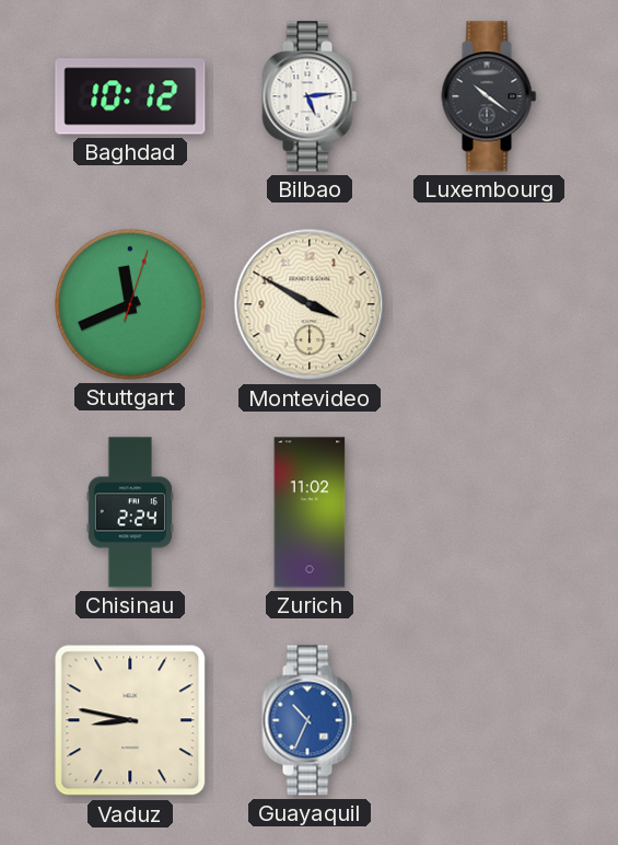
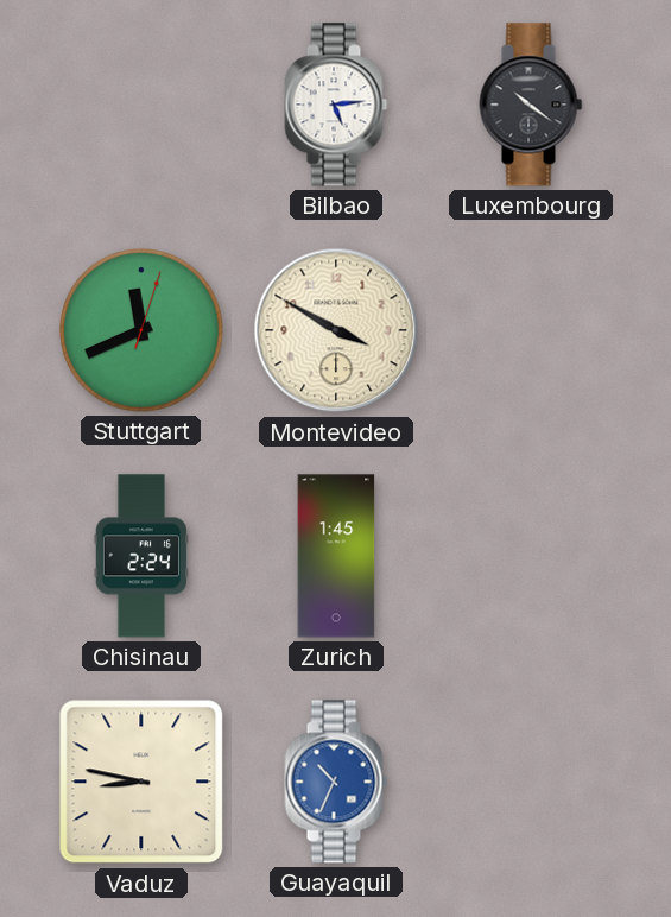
Baghdad: 10:12 -> none (130, 96)
Zurich: 11:02 -> 1:45 (336, 556)
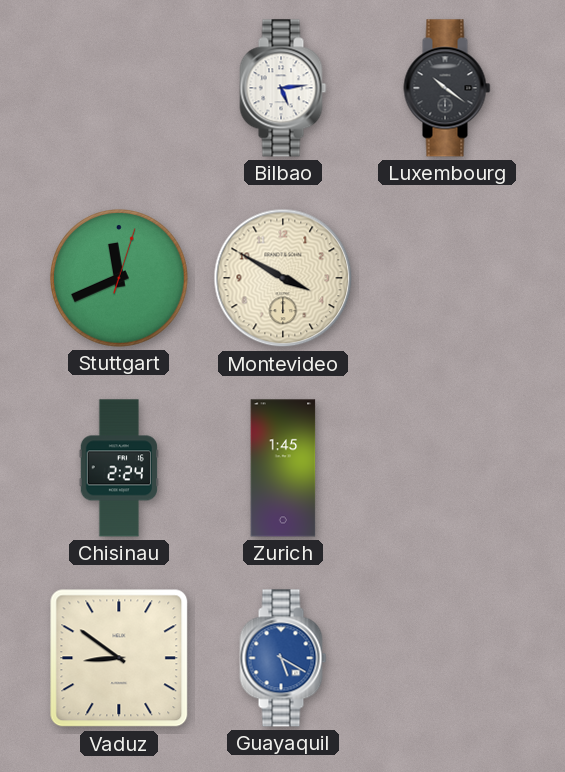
Vaduz: 8:47 -> 8:51 (119, 658)
Guayaquil: 10:34 -> 5:20 (283, 658)
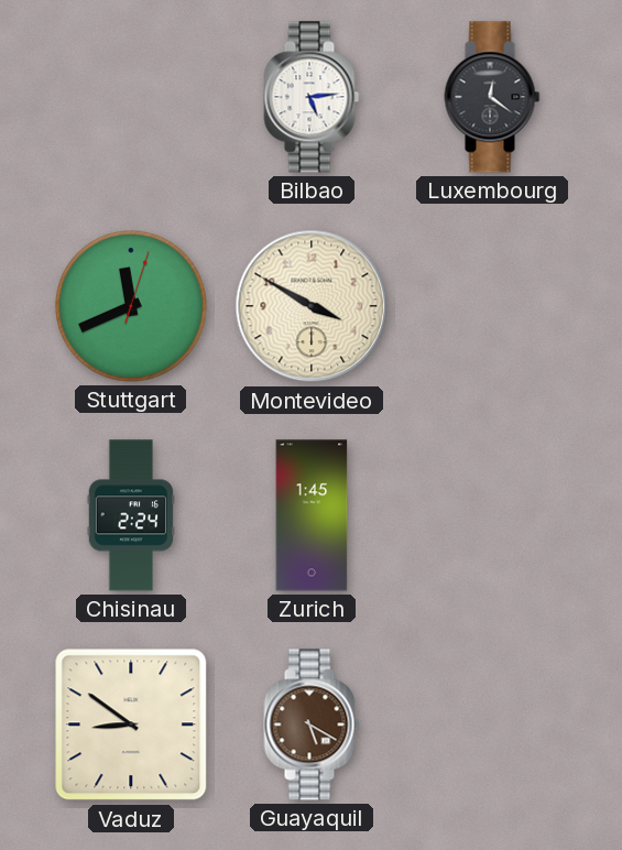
Luxembourg: 10:21 -> 12:21 (492, 97)
Guayaquil dial: blue -> brown (312, 724)
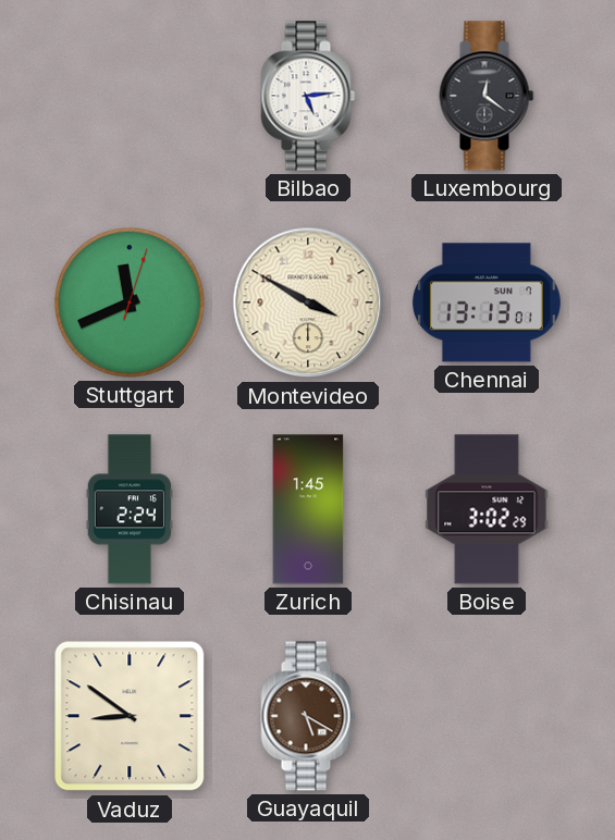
Chennai: none -> 13:13 (487, 302)
Boise: none -> 3:02 (487, 509)
